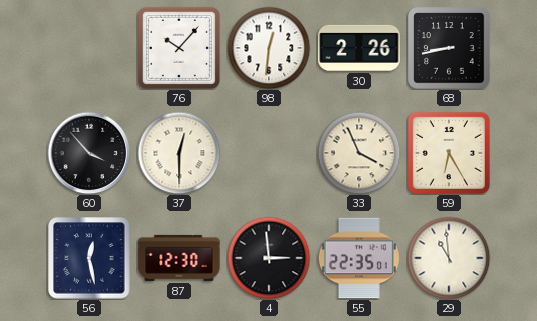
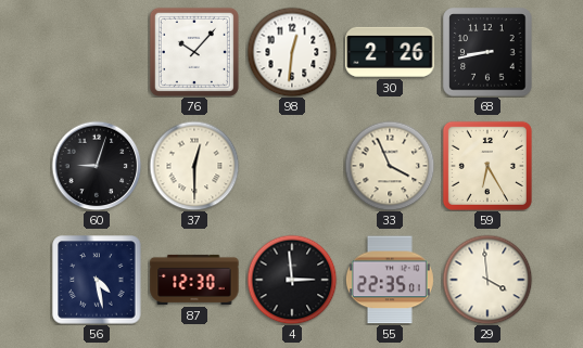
60: 3:53 -> 9:03 (97, 166)
56: 12:28 -> 4:28 (97, 280)
29: 10:59 -> 3:59 (487, 280)
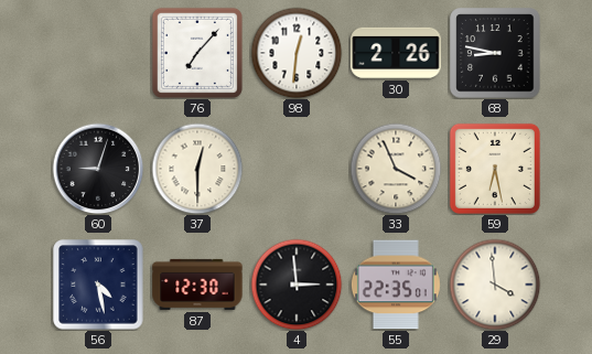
76: 10:07 -> 7:07 (197, 53)
68: 8:43 -> 8:47 (495, 53)
59: 6:25 -> 6:28 (495, 169)
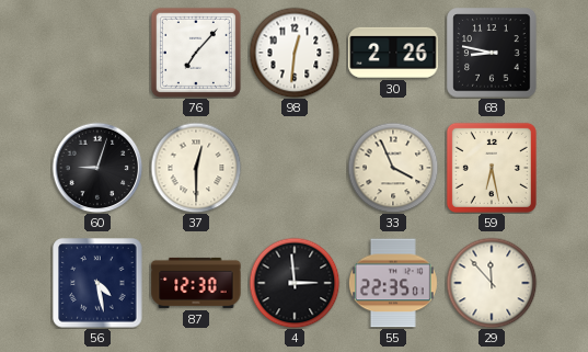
29: 3:59 -> 11:53 (492, 283)
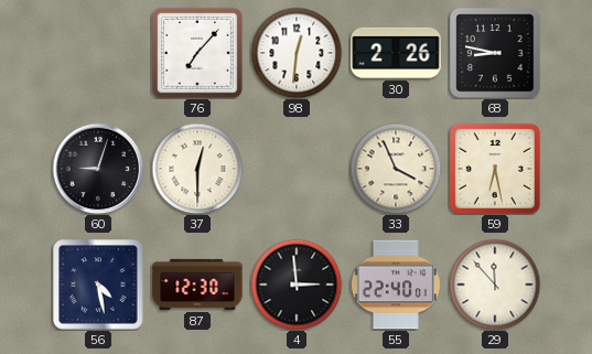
55: 22:35 -> 22:40 (396, 285)
